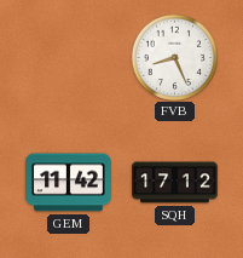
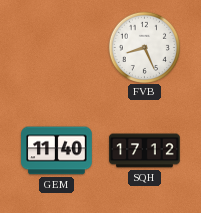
GEM: 11:42 -> 11:40 (57, 151)
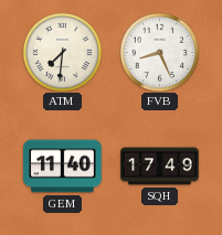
ATM: none -> 7:31 (62, 52)
SQH: 17:12 -> 17:49 (160, 167)
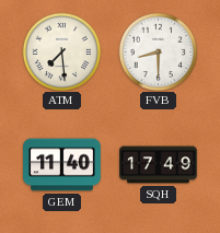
ATM: 7:31 -> 7:29 (61, 51)
FVB: 8:26 -> 8:30 (158, 51)
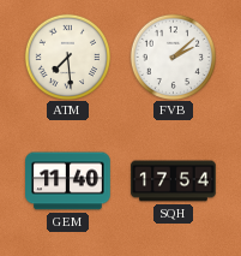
FVB: 8:30 -> 2:08 (173, 56)
SQH: 17:49 -> 17:54 (174, 181)
